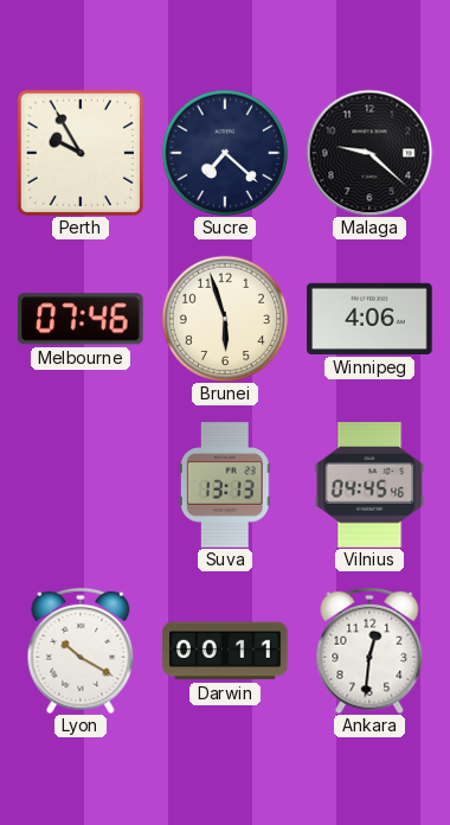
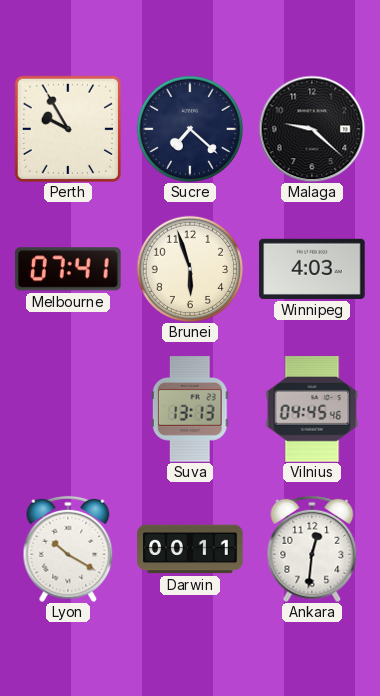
Melbourne: 07:46 -> 07:41 (68, 269)
Winnipeg: 4:06 -> 4:03 (312, 269)
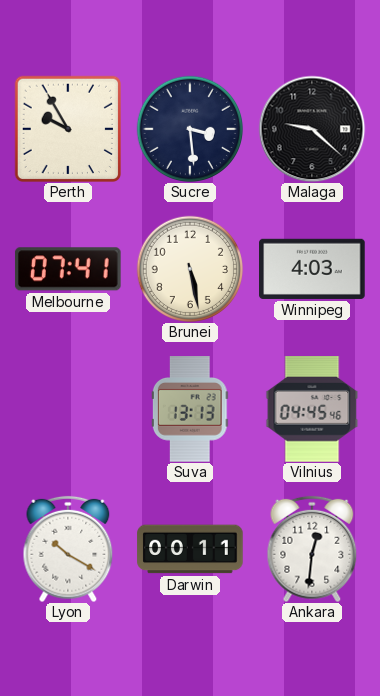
Sucre: 7:22 -> 3:29 (189, 128)
Brunei: 5:57 -> 5:28 (189, 268)
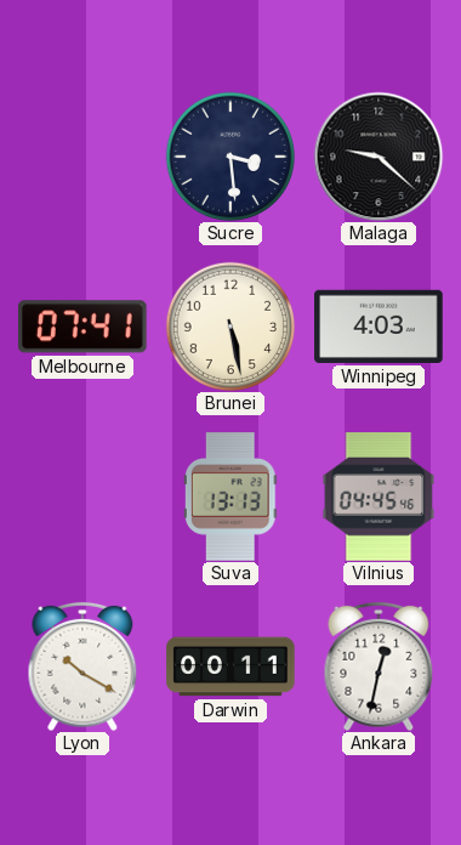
Perth: 9:55 -> none (67, 128)
Ankara: 12:31 -> 12:32 (379, 667)
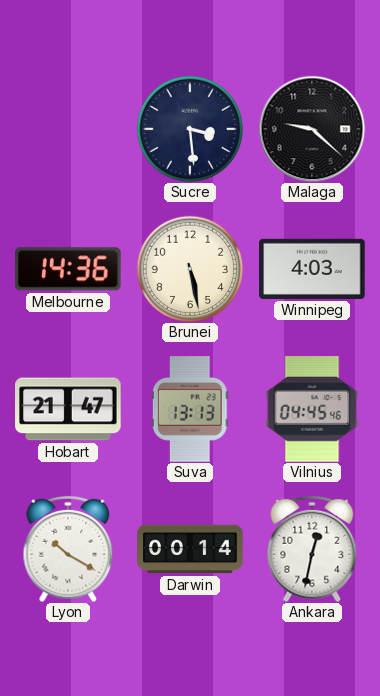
Melbourne: 07:41 -> 14:36 (68, 269)
Hobart: none -> 21:47 (68, 409)
Darwin: 00:11 -> 00:14 (190, 549)
